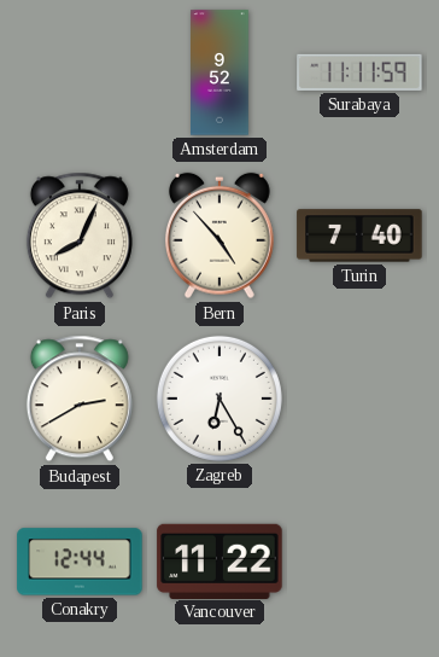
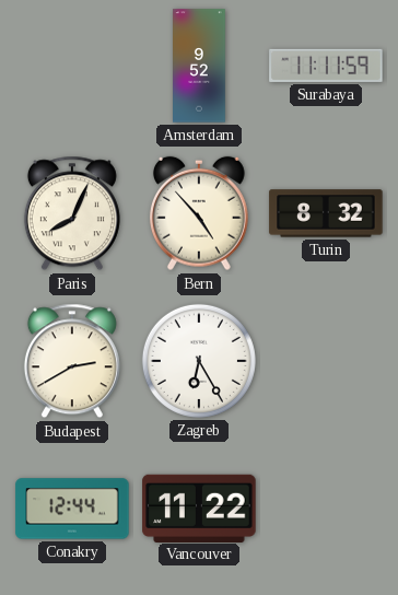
Turin: 7:40 -> 8:32 (326, 213)
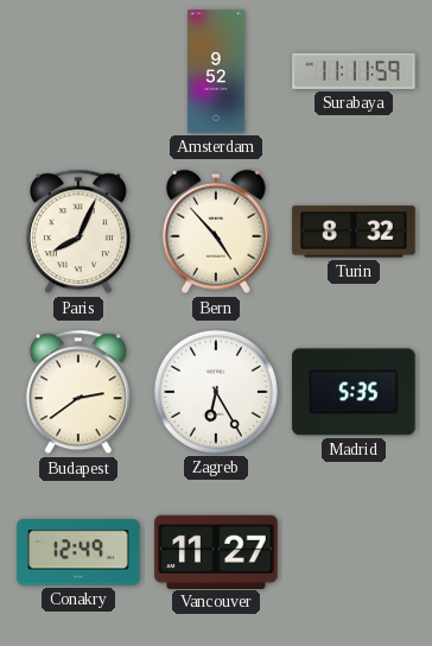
Budapest: 2:40 -> 2:39 (78, 392)
Madrid: none -> 5:35 (354, 392)
Conakry: 12:44 -> 12:49 (78, 552)
Vancouver: 11:22 -> 11:27 (216, 551)
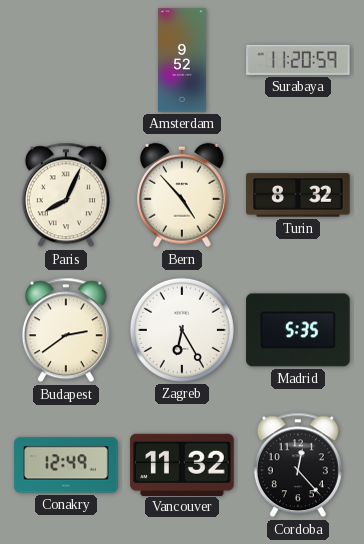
Surabaya: 11:11 -> 11:20 (298, 60)
Vancouver: 11:27 -> 11:32 (182, 464)
Cordoba: none -> 12:23 (298, 465)
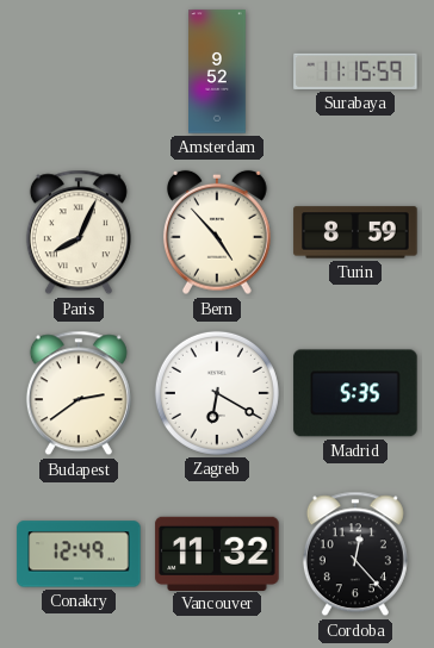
Surabaya: 11:20 -> 11:15 (355, 71)
Turin: 8:32 -> 8:59 (355, 232)
Zagreb: 6:25 -> 6:20 (217, 393)
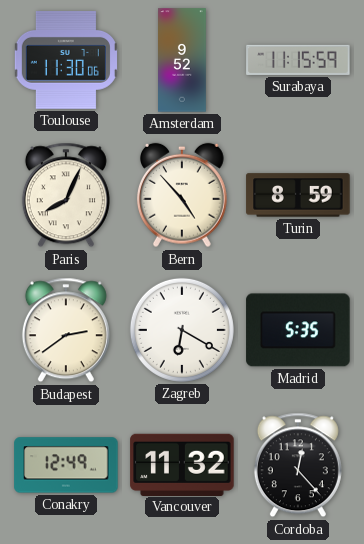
Toulouse: none -> 11:30 (66, 60)
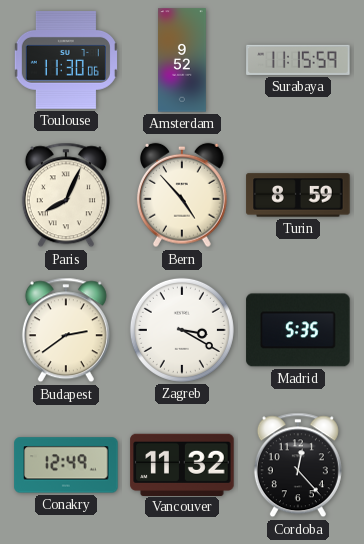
Zagreb: 6:20 -> 3:20 (182, 330)
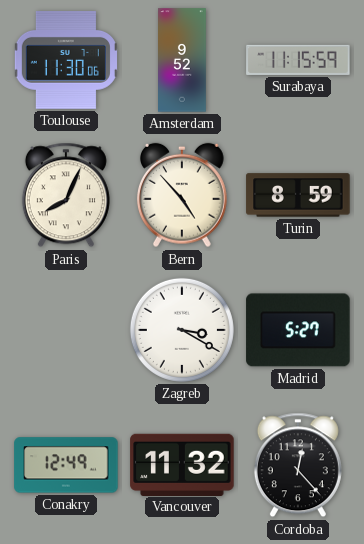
Budapest: 2:39 -> none (66, 330)
Madrid: 5:35 -> 5:27 (298, 330)
